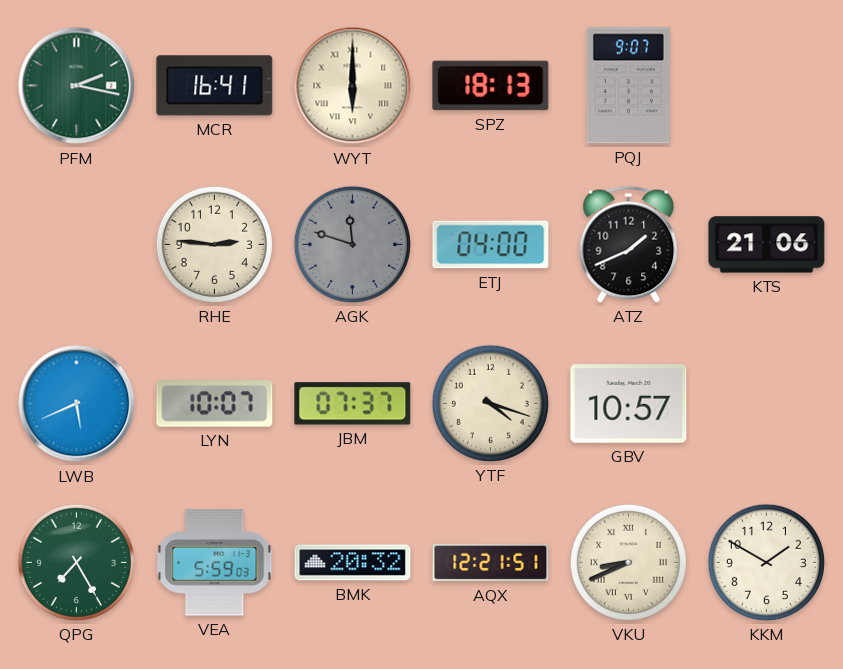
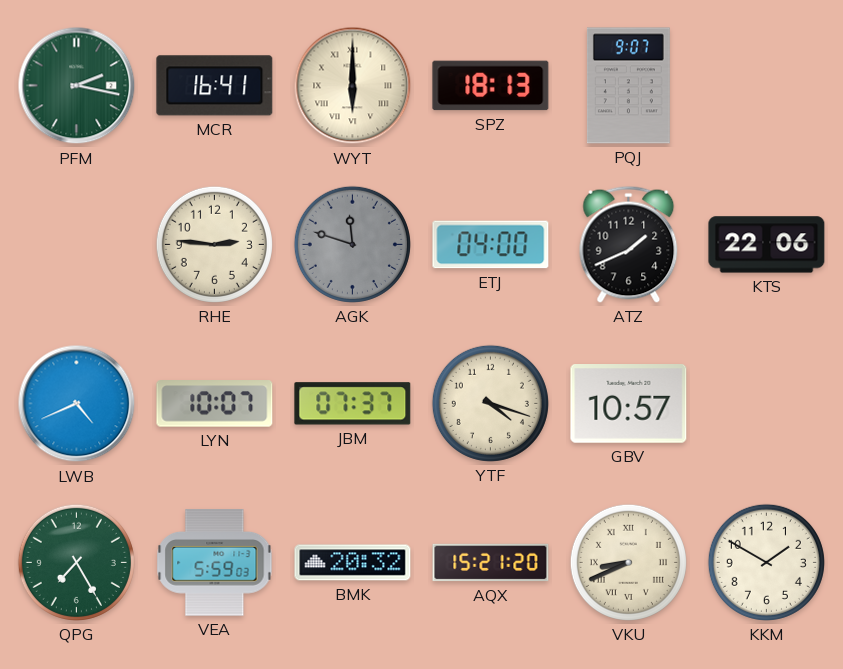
KTS: 21:06 -> 22:06 (767, 245)
LWB: 5:41 -> 4:41 (77, 404)
AQX: 12:21 -> 15:21 (491, 563)
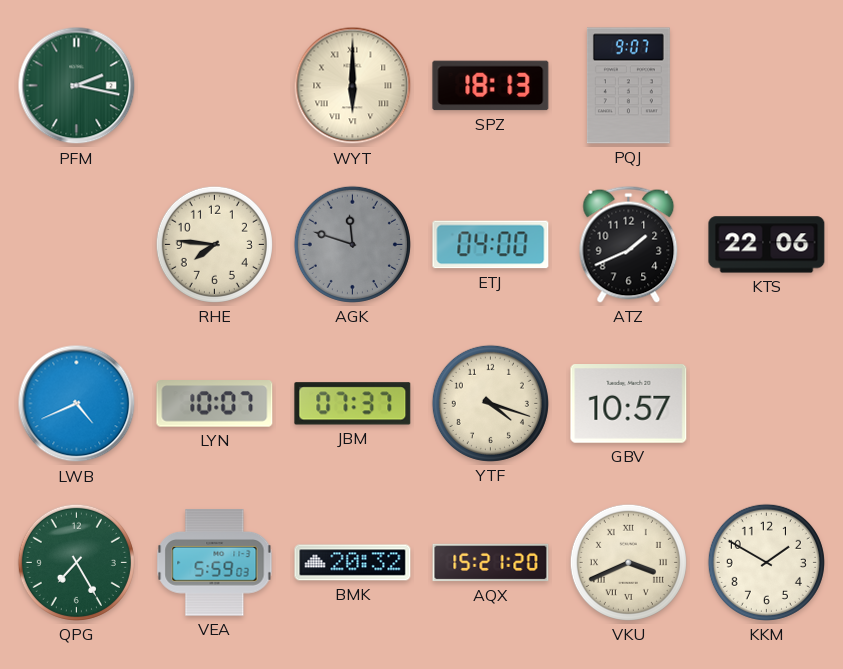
MCR: 16:41 -> none (215, 86)
RHE: 2:46 -> 7:46 (214, 244)
VKU: 8:41 -> 3:41 (628, 562)
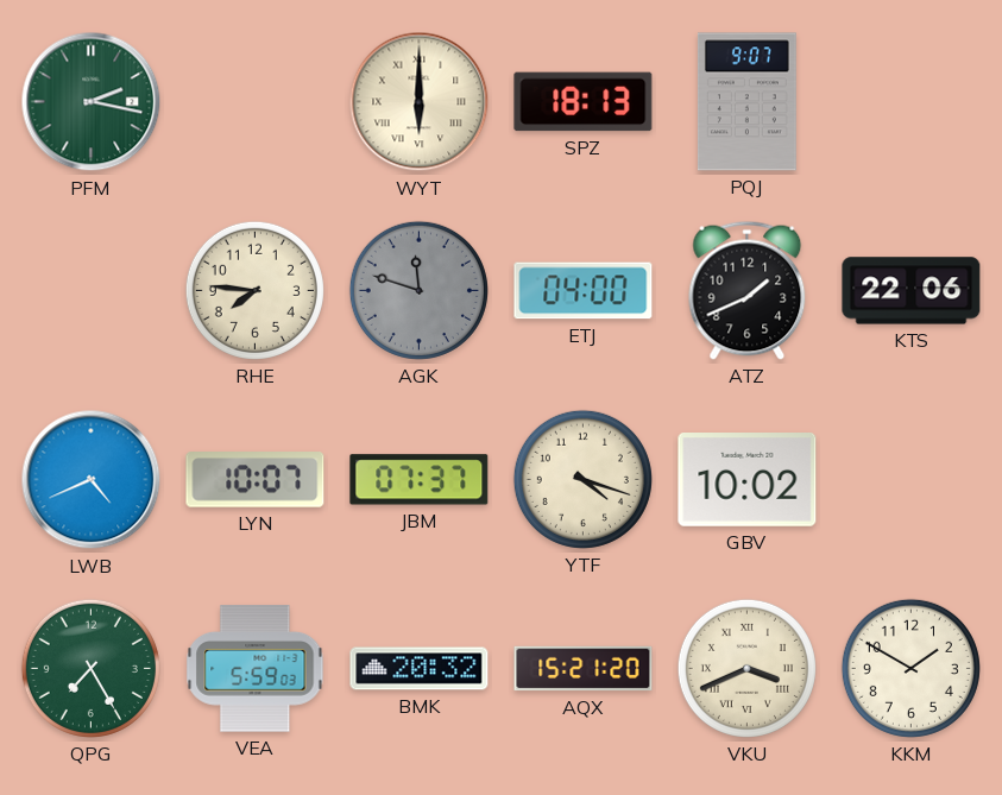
GBV: 10:57 -> 10:02 (748, 480)
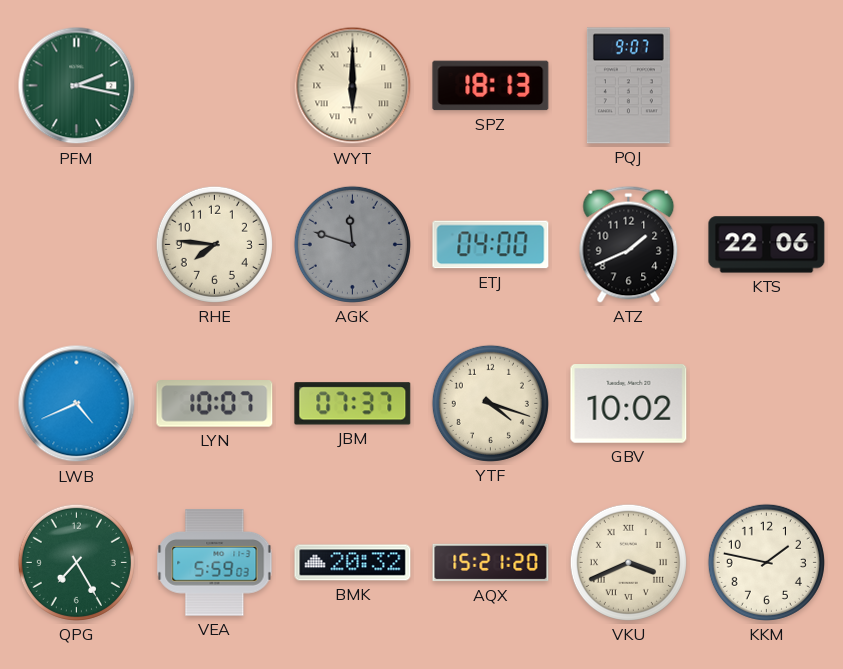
KKM: 1:50 -> 1:47 (766, 562)
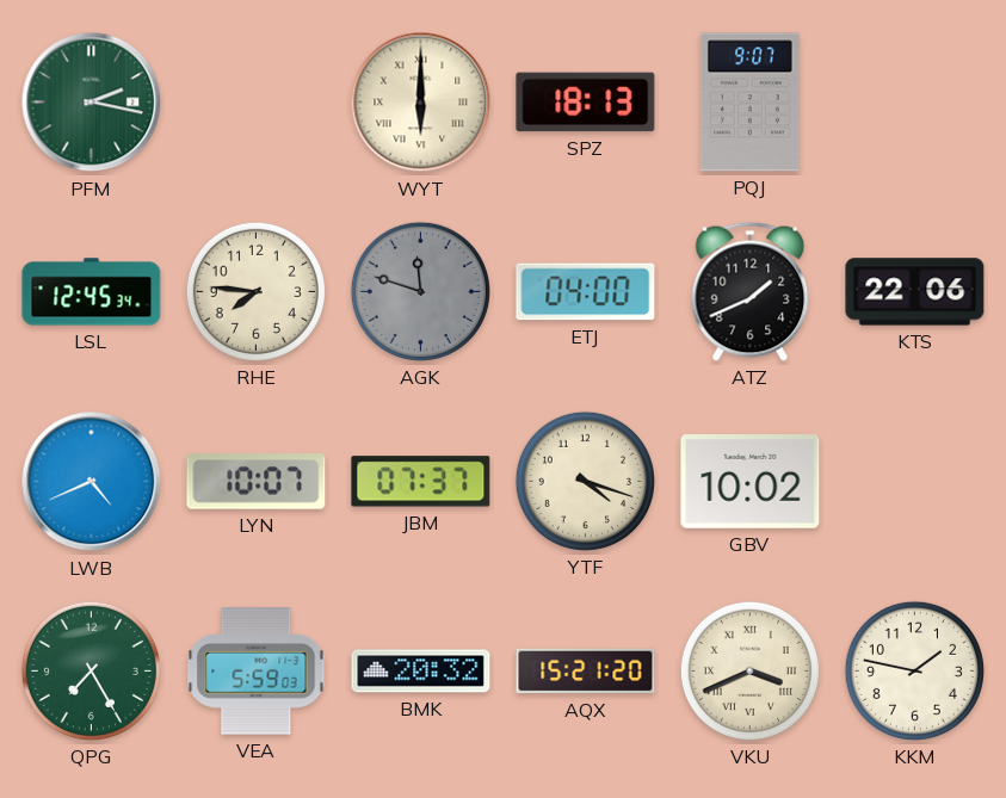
LSL: none -> 12:45 (92, 292)
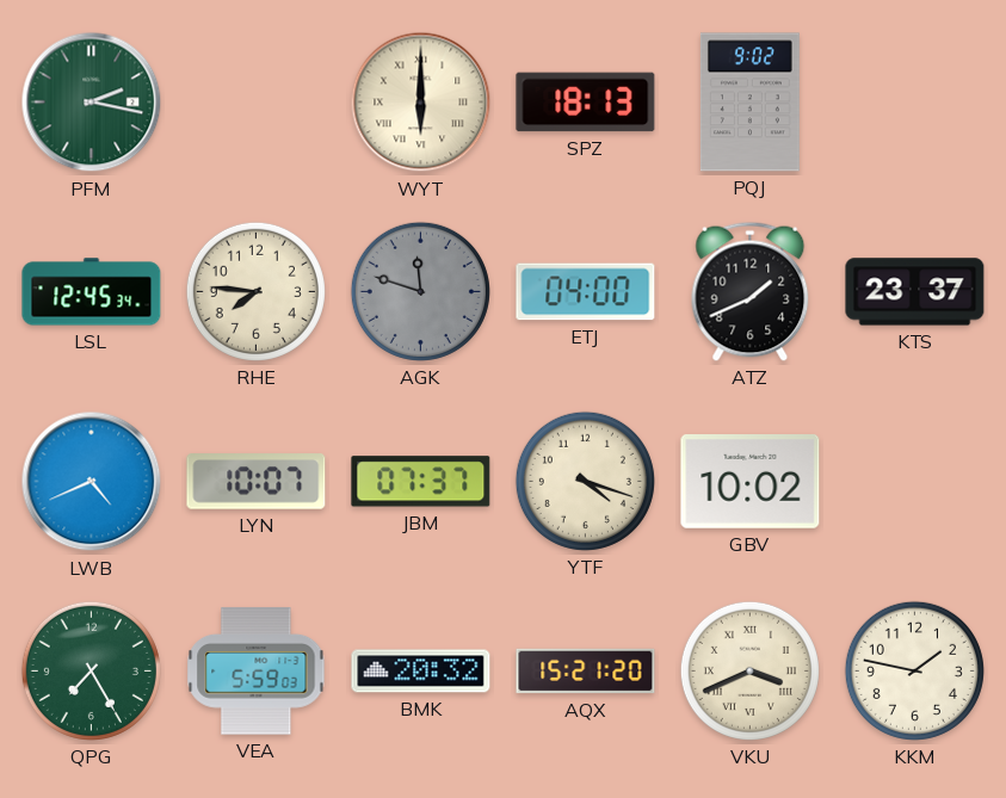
PQJ: 9:07 -> 9:02 (749, 103)
KTS: 22:06 -> 23:37 (915, 292)
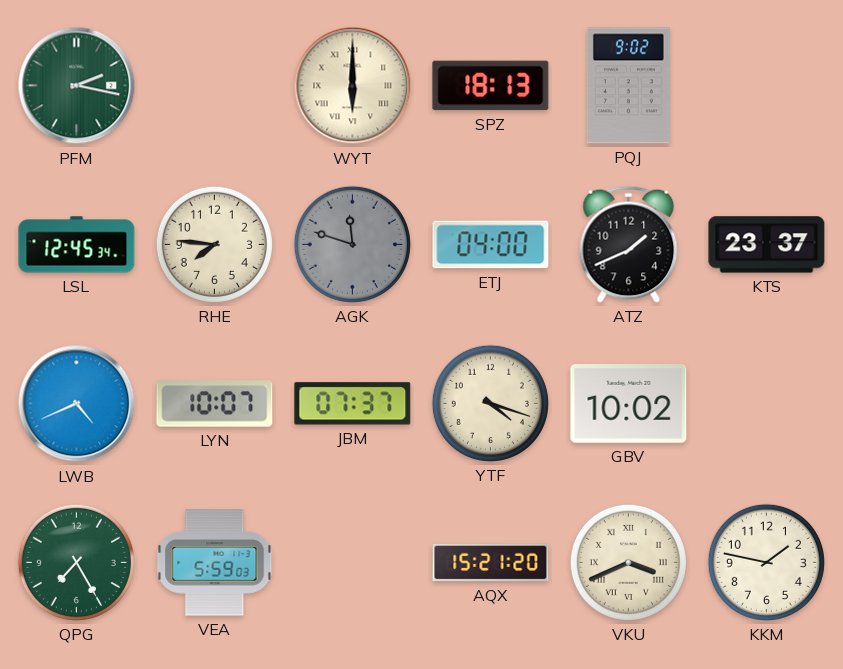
BMK: 20:32 -> none (421, 672)
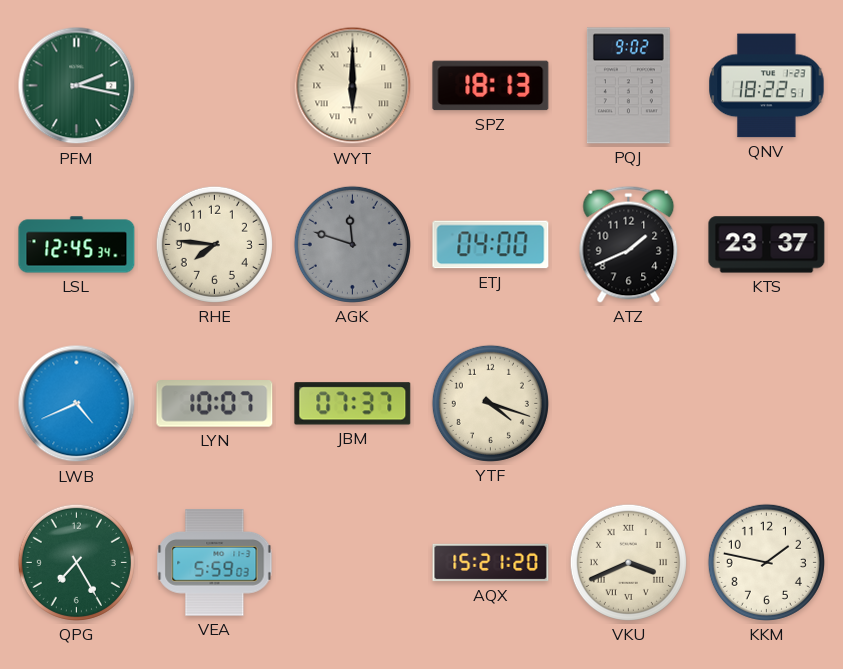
QNV: none -> 18:22 (767, 86)
GBV: 10:02 -> none (629, 404)
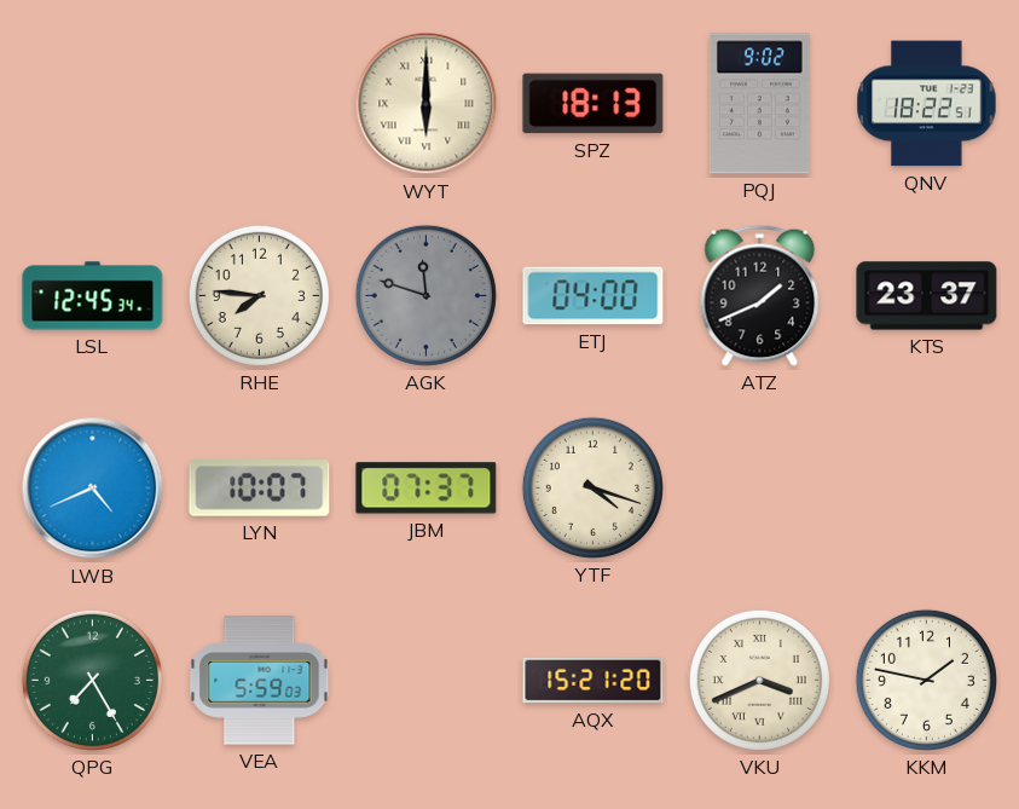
PFM: 2:17 -> none (77, 86)
